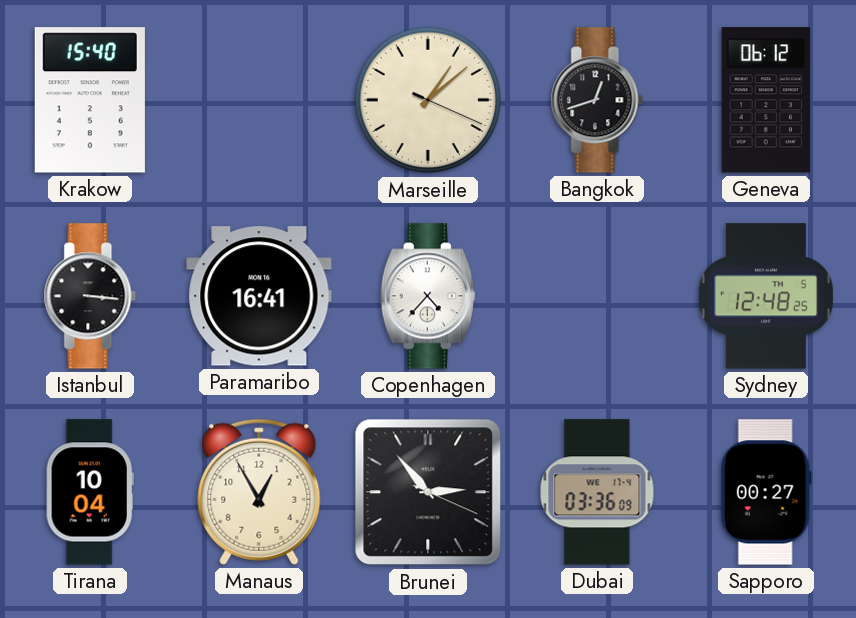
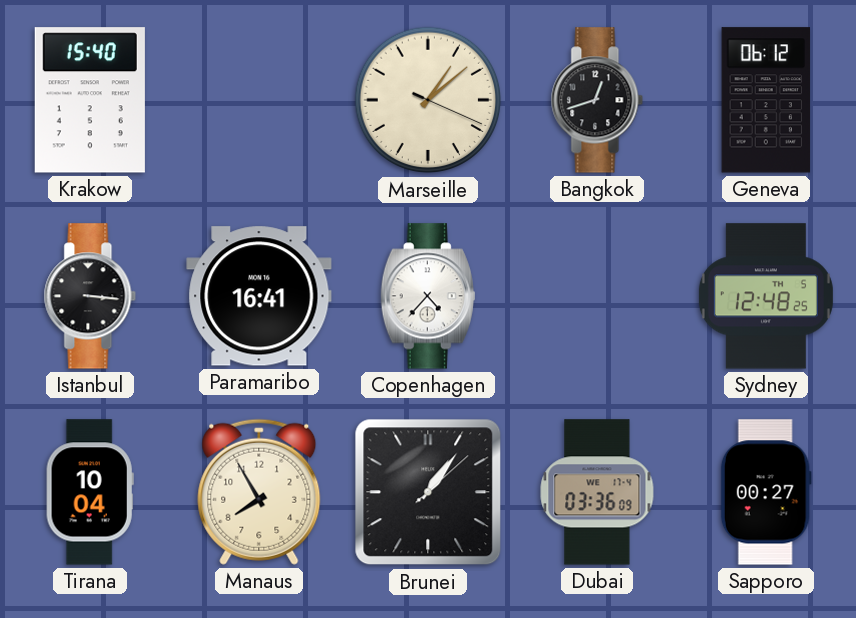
Manaus: 12:55 -> 7:55 (259, 492)
Brunei: 2:53 -> 1:06 (428, 492)
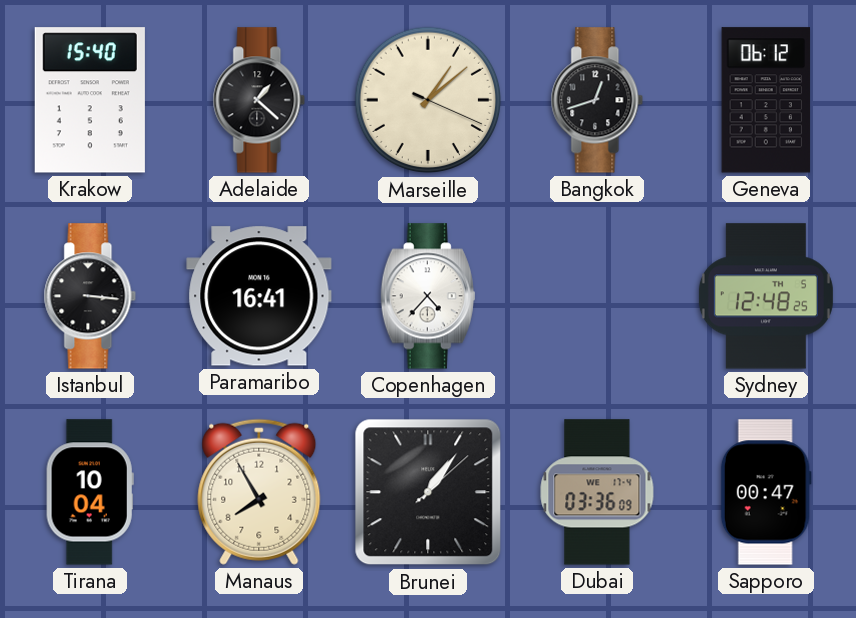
Adelaide: none -> 1:22 (259, 100)
Sapporo: 00:27 -> 00:47 (766, 492)
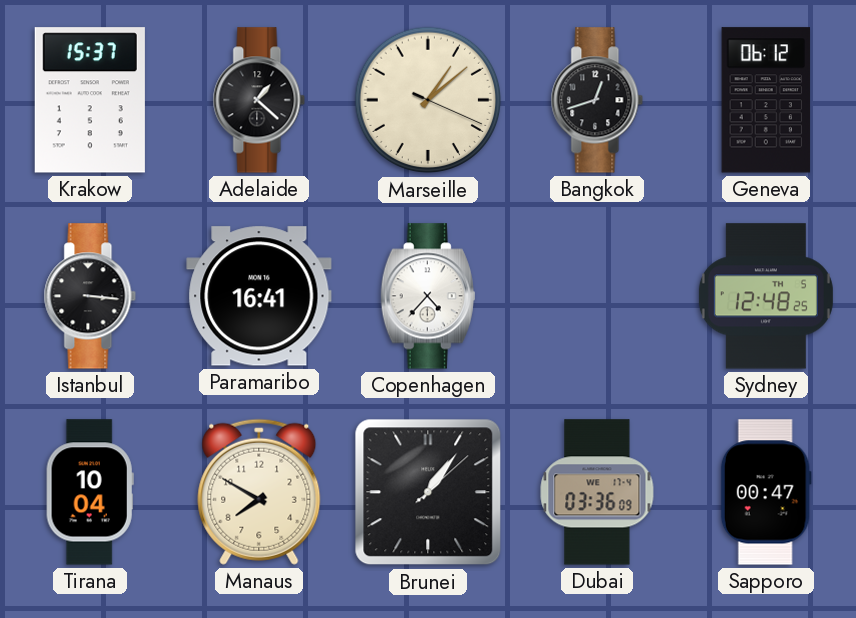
Krakow: 15:40 -> 15:37 (90, 100)
Manaus: 7:55 -> 7:50 (259, 492)
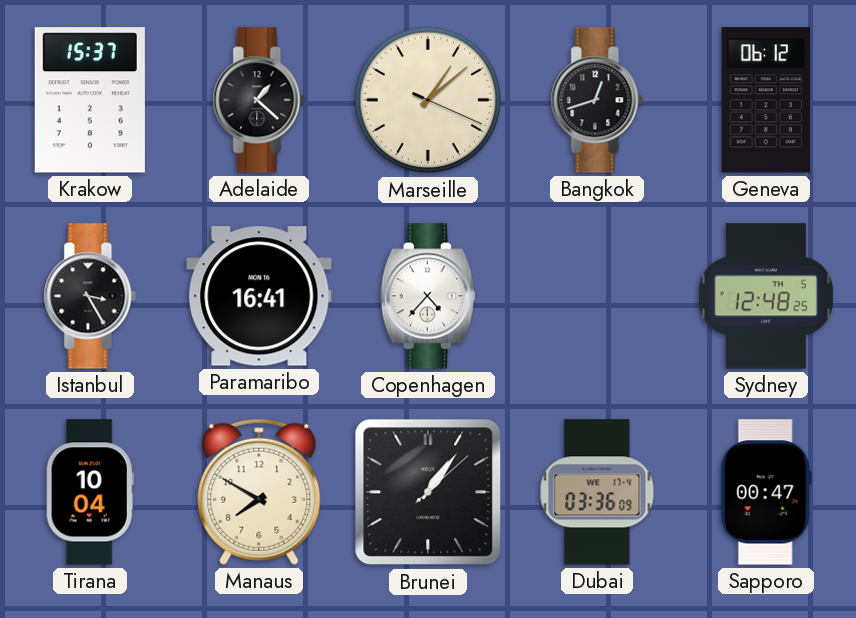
Istanbul: 3:16 -> 3:25 (90, 296)
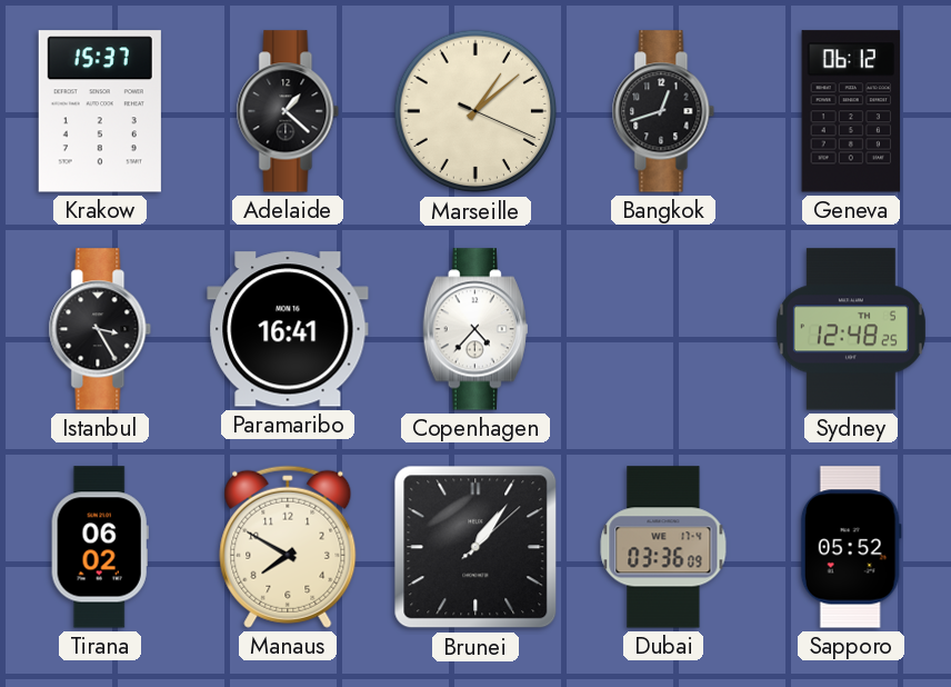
Tirana: 10:04 -> 06:02 (100, 547)
Sapporo: 00:47 -> 05:52 (851, 547)
